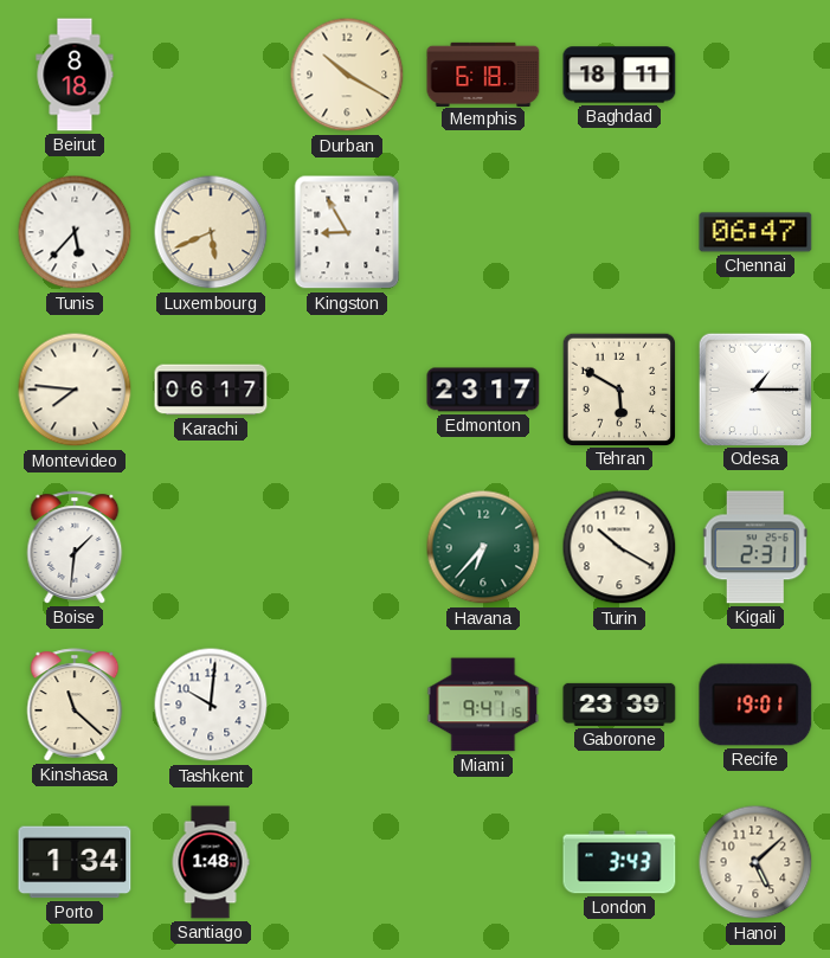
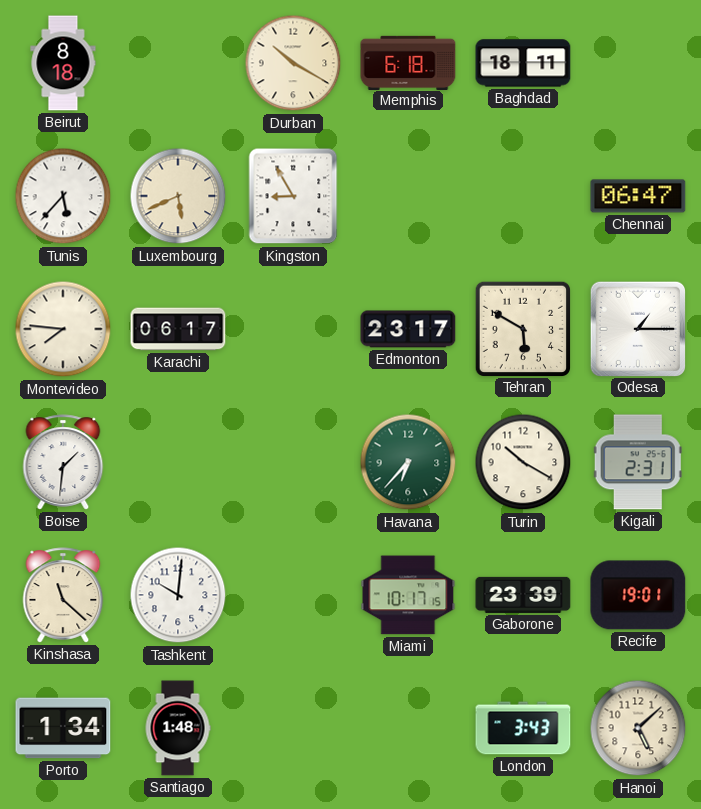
Miami: 9:41 -> 10:17 (408, 595)
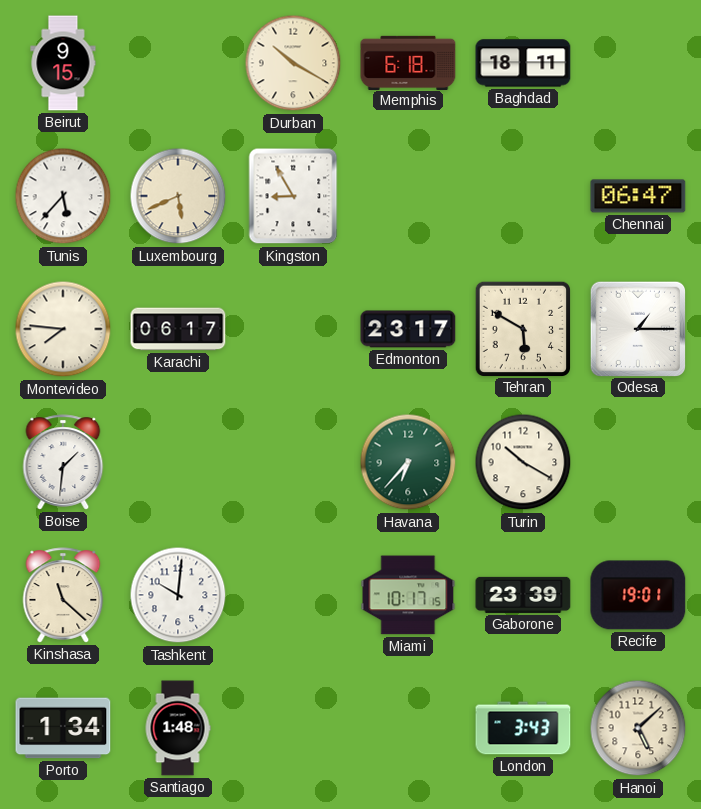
Beirut: 8:18 -> 9:15 (63, 63)
Kigali: 2:31 -> none (638, 462)
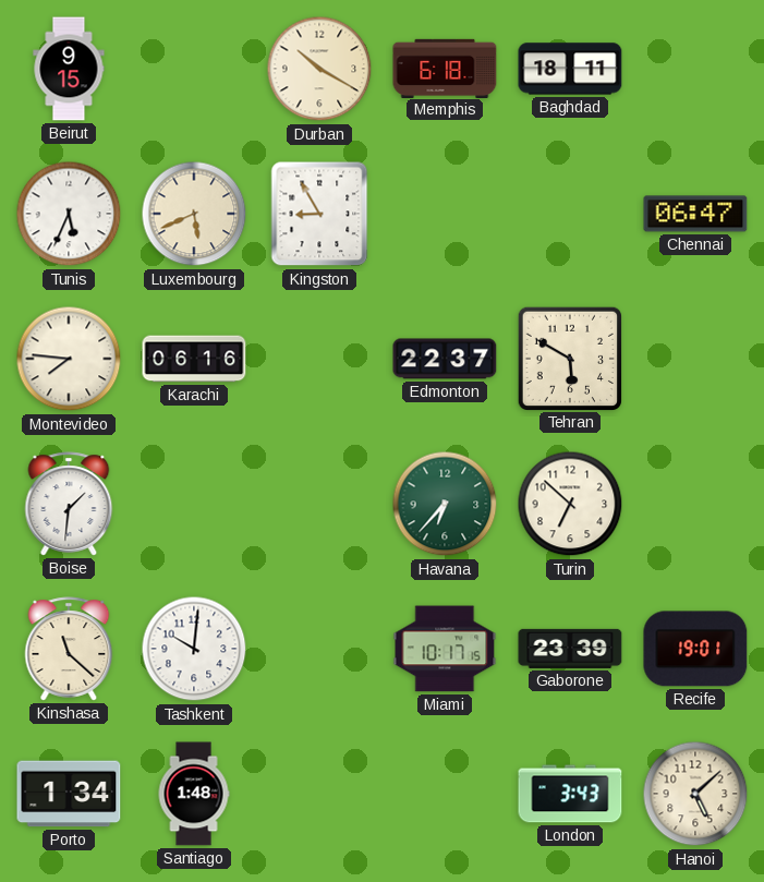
Tunis: 5:37 -> 5:34 (69, 214)
Karachi: 06:17 -> 06:16 (194, 359)
Edmonton: 23:17 -> 22:37 (445, 359)
Odesa: 1:15 -> none (637, 328)
Turin: 10:20 -> 6:52 (570, 504)
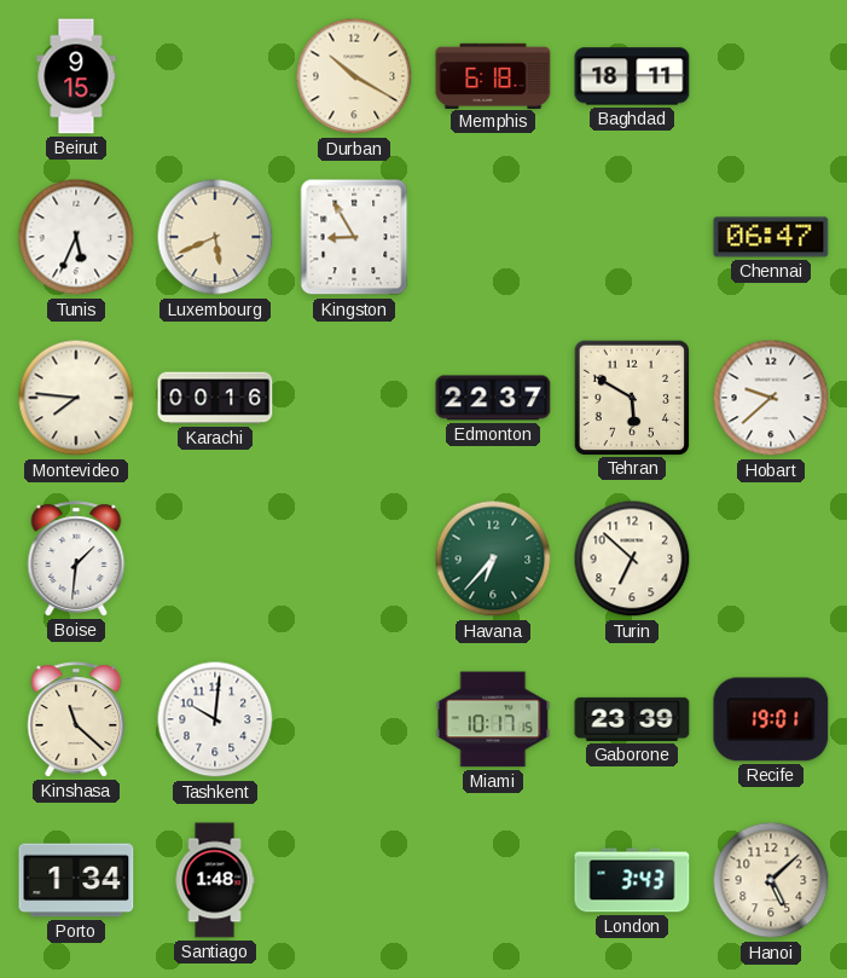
Karachi: 06:16 -> 00:16 (215, 398)
Hobart: none -> 9:38 (771, 398)
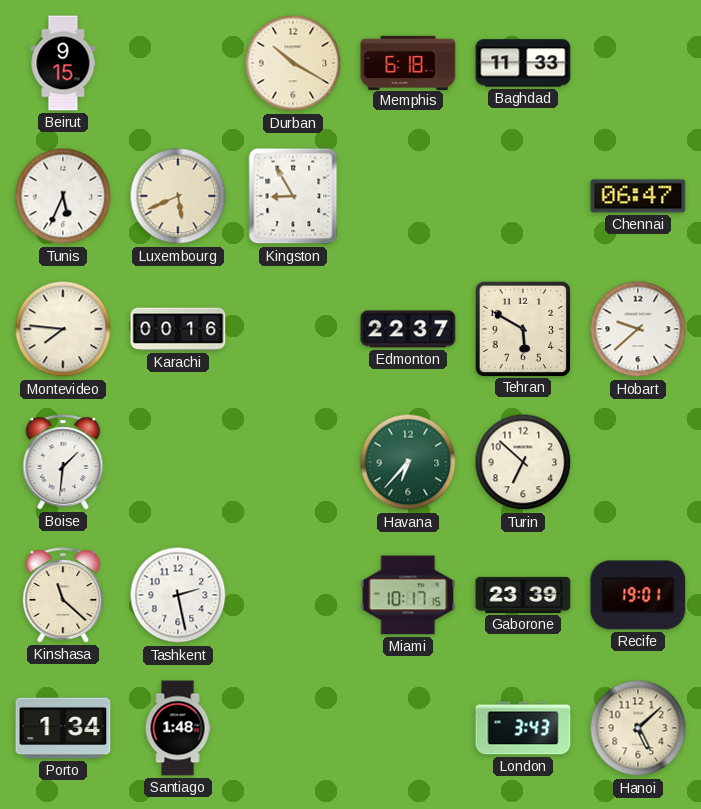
Baghdad: 18:11 -> 11:33 (523, 63)
Tashkent: 10:01 -> 2:28 (178, 595)
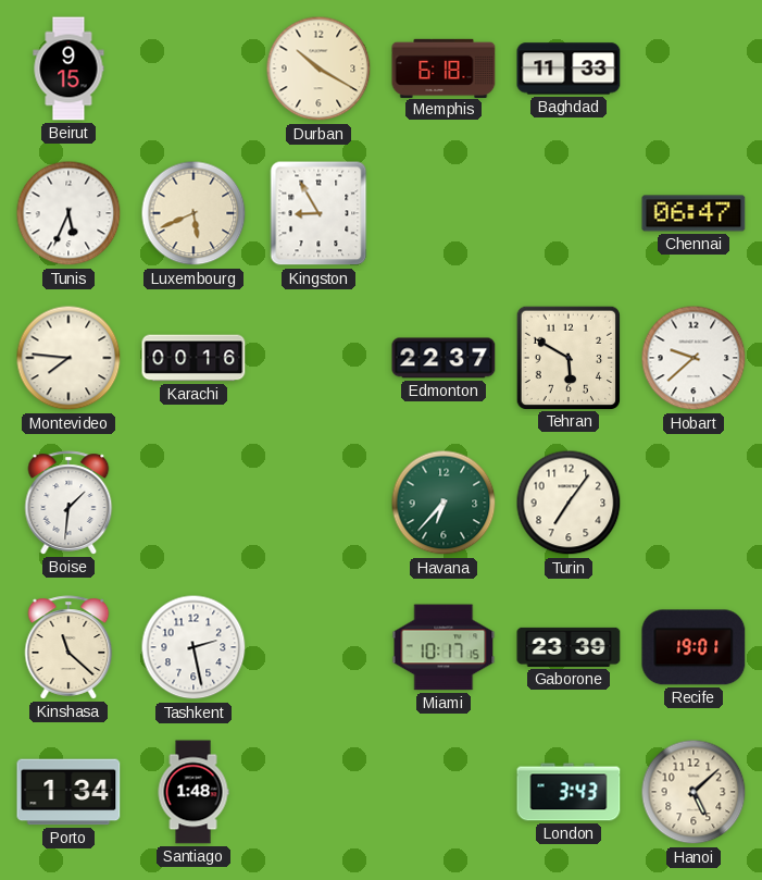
Turin: 6:52 -> 7:06 (569, 503)
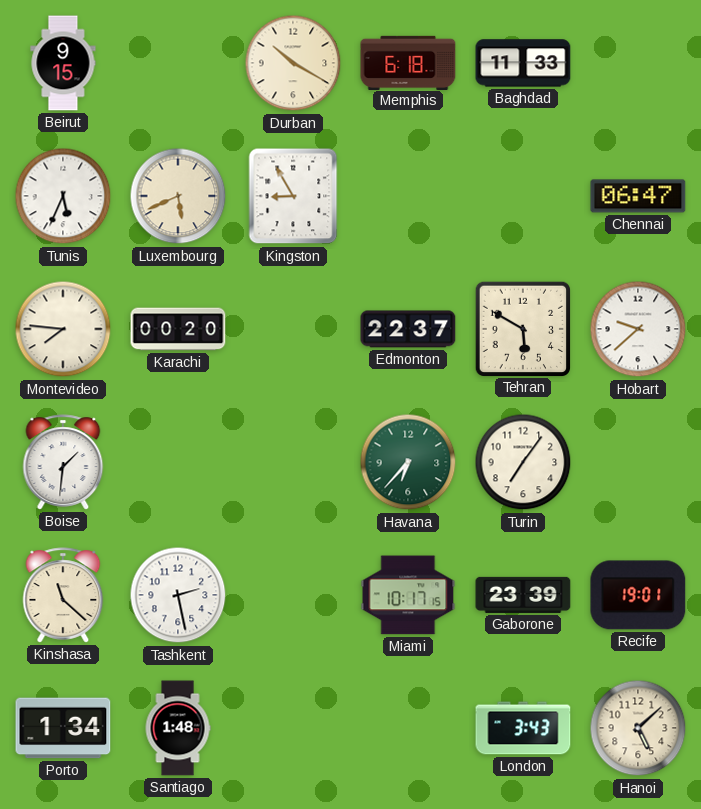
Karachi: 00:16 -> 00:20 (178, 329)
